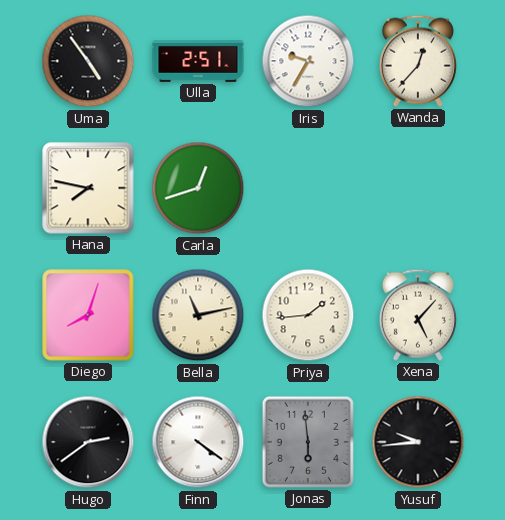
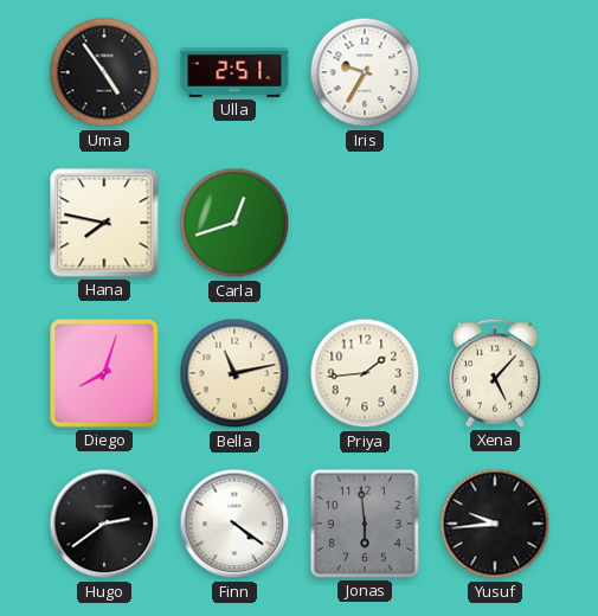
Wanda: 12:37 -> none (418, 61)
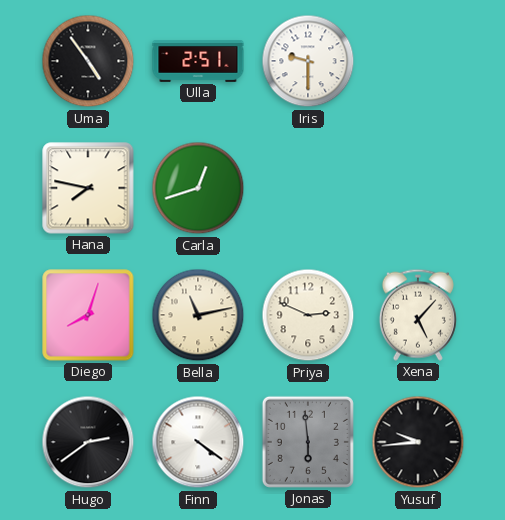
Iris: 9:35 -> 9:30 (308, 61)
Priya: 1:44 -> 2:49 (308, 315)
